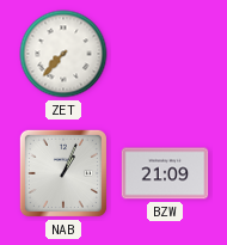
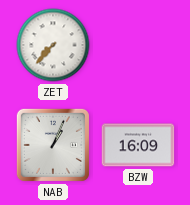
BZW: 21:09 -> 16:09 (138, 145)
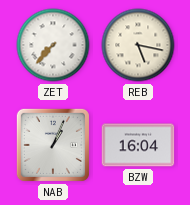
REB: none -> 5:17 (138, 45)
BZW: 16:09 -> 16:04 (138, 145)
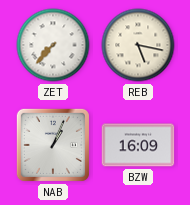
BZW: 16:04 -> 16:09 (138, 145)
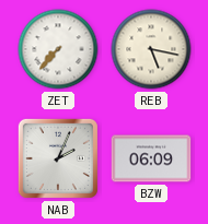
NAB: 1:04 -> 2:04 (58, 158)
BZW: 16:09 -> 06:09 (151, 158)
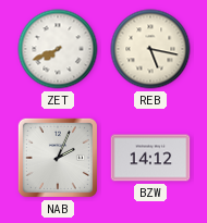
ZET: 7:37 -> 7:41 (58, 49)
BZW: 06:09 -> 14:12 (150, 158)
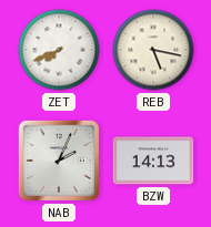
BZW: 14:12 -> 14:13 (153, 161)
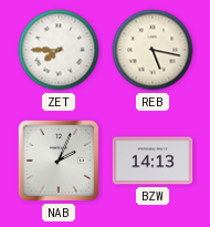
ZET: 7:41 -> 7:45 (59, 50)
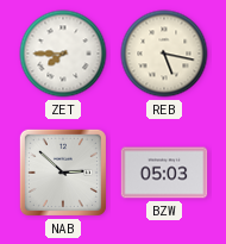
NAB: 2:04 -> 2:52 (63, 173)
BZW: 14:13 -> 05:03 (164, 173)
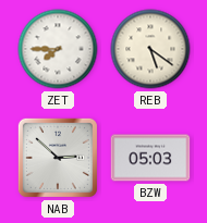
REB: 5:17 -> 5:21 (150, 49)
